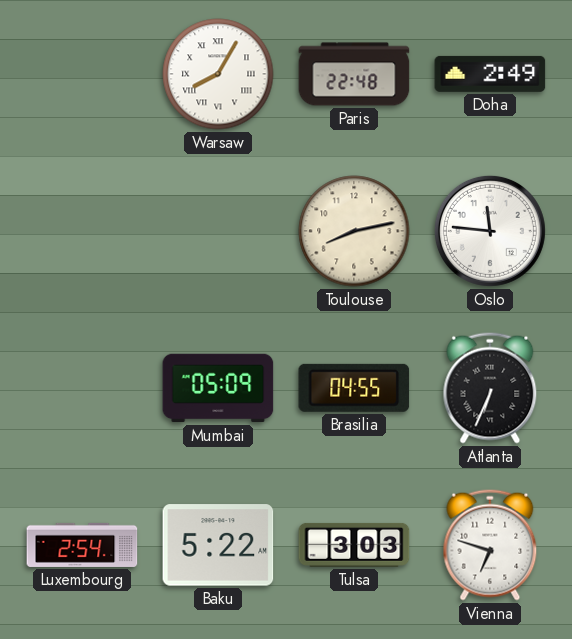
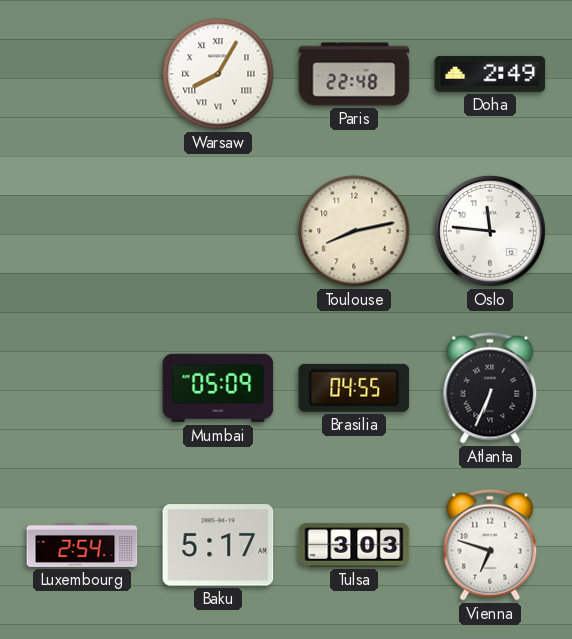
Baku: 5:22 -> 5:17 (218, 545)
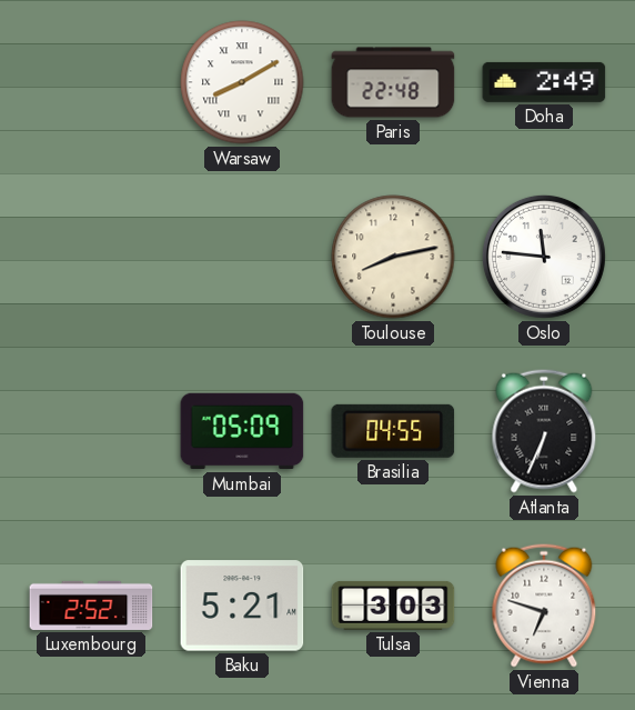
Warsaw: 8:05 -> 8:10 (242, 82)
Luxembourg: 2:54 -> 2:52 (91, 606)
Baku: 5:17 -> 5:21 (242, 606)
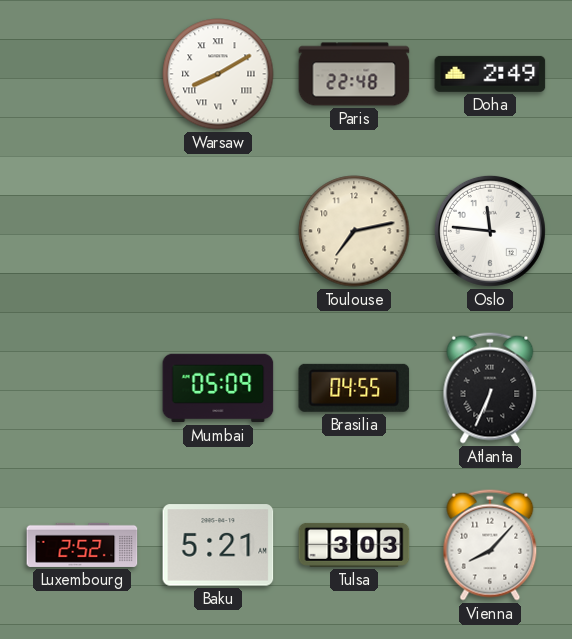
Toulouse: 8:13 -> 7:13 (354, 231)
Vienna: 6:48 -> 8:07 (490, 545)
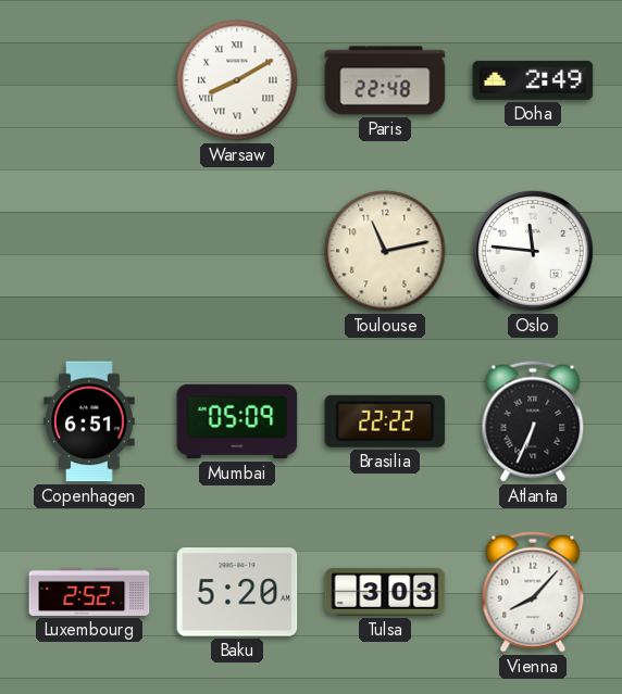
Toulouse: 7:13 -> 11:13 (385, 251)
Copenhagen: none -> 6:51 (89, 421)
Brasilia: 04:55 -> 22:22 (385, 421)
Baku: 5:21 -> 5:20 (237, 592)
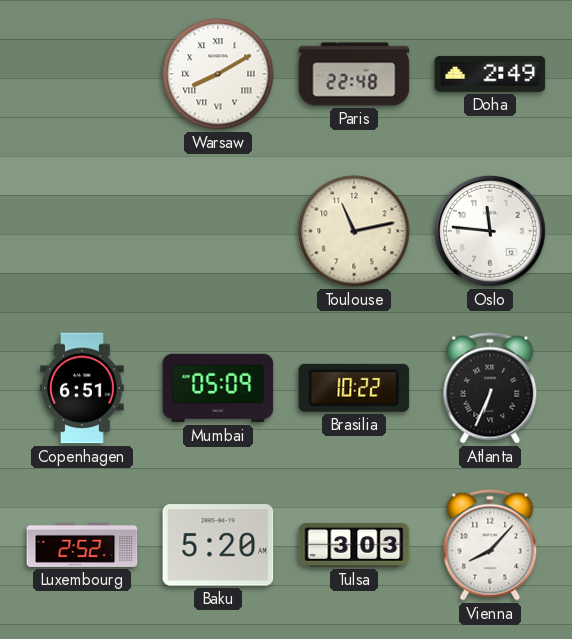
Brasilia: 22:22 -> 10:22 (354, 388)
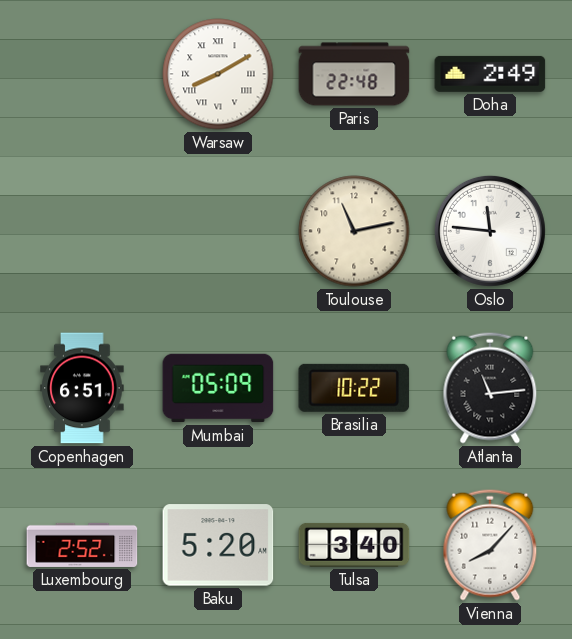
Atlanta: 6:34 -> 11:14 (490, 388)
Tulsa: 3:03 -> 3:40 (354, 545)
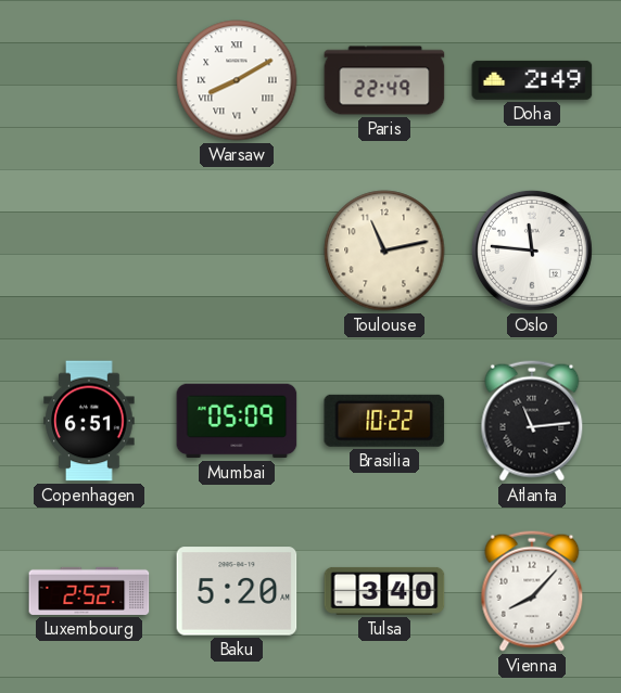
Paris: 22:48 -> 22:49 (384, 80)
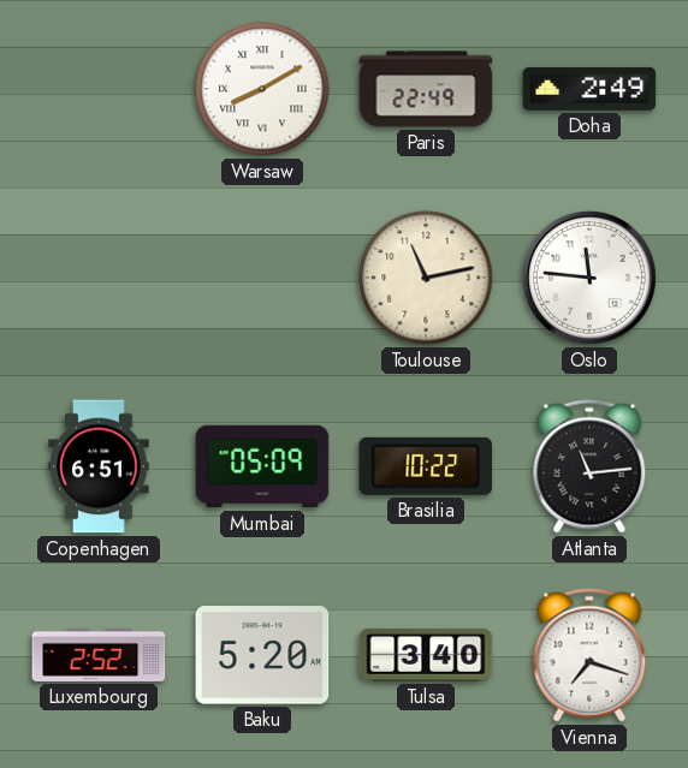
Vienna: 8:07 -> 7:18 (589, 655)
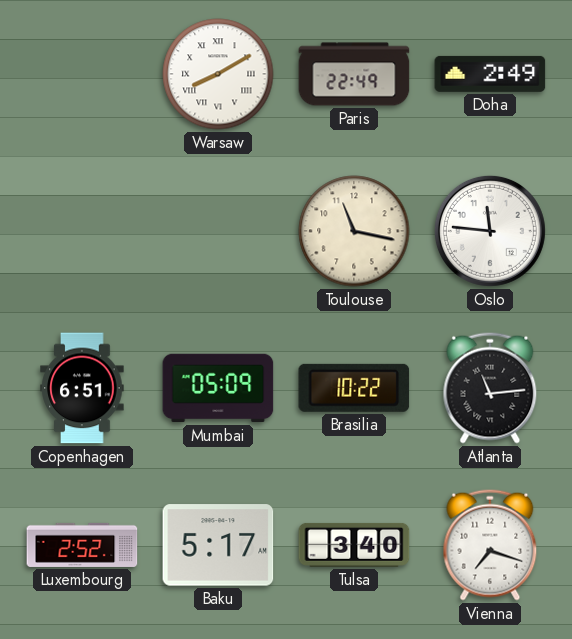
Toulouse: 11:13 -> 11:17 (354, 231)
Baku: 5:20 -> 5:17 (218, 545)
